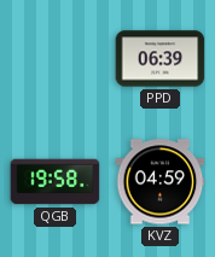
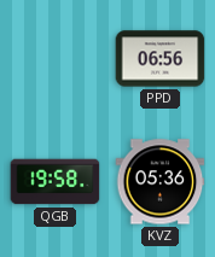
PPD: 06:39 -> 06:56 (161, 59)
KVZ: 04:59 -> 05:36 (161, 182)
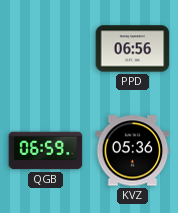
QGB: 19:58 -> 06:59 (46, 151)
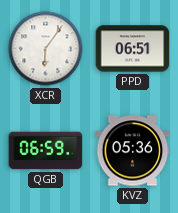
XCR: none -> 6:06 (46, 49)
PPD: 06:56 -> 06:51 (133, 49)
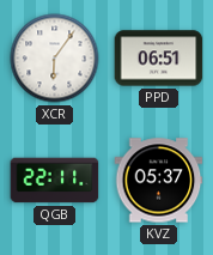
QGB: 06:59 -> 22:11 (55, 181)
KVZ: 05:36 -> 05:37 (159, 181)
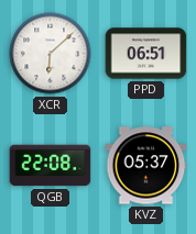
XCR: 6:06 -> 6:08 (51, 54)
QGB: 22:11 -> 22:08 (51, 166)
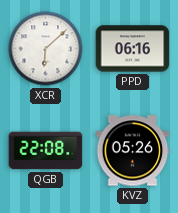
PPD: 06:51 -> 06:16 (133, 49)
KVZ: 05:37 -> 05:26 (133, 151)
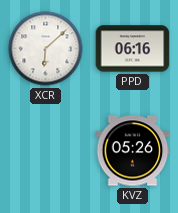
QGB: 22:08 -> none (46, 151)
